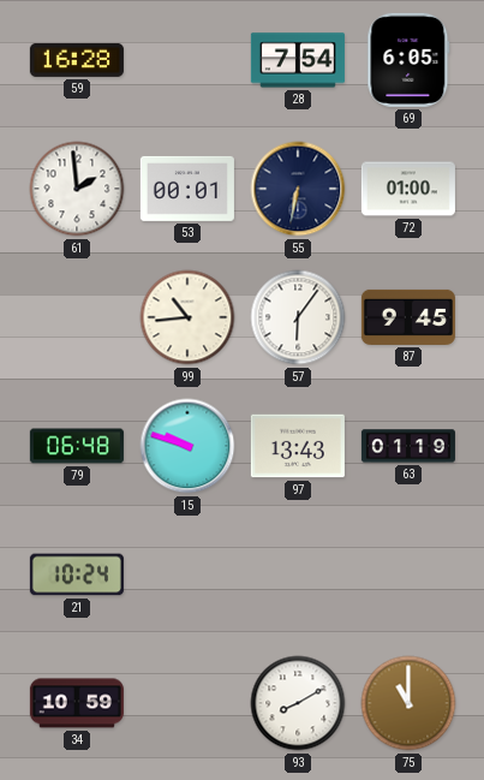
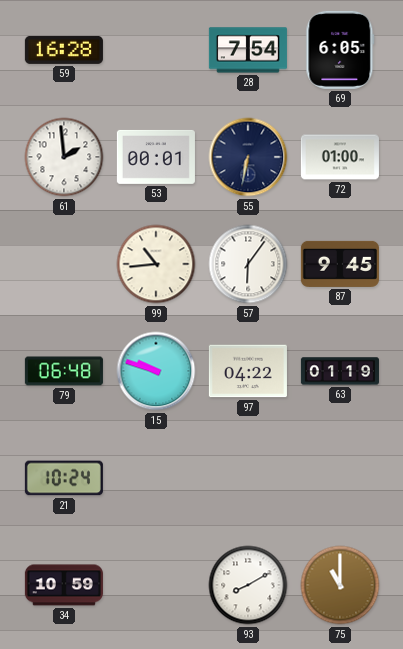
97: 13:43 -> 04:22 (248, 371)
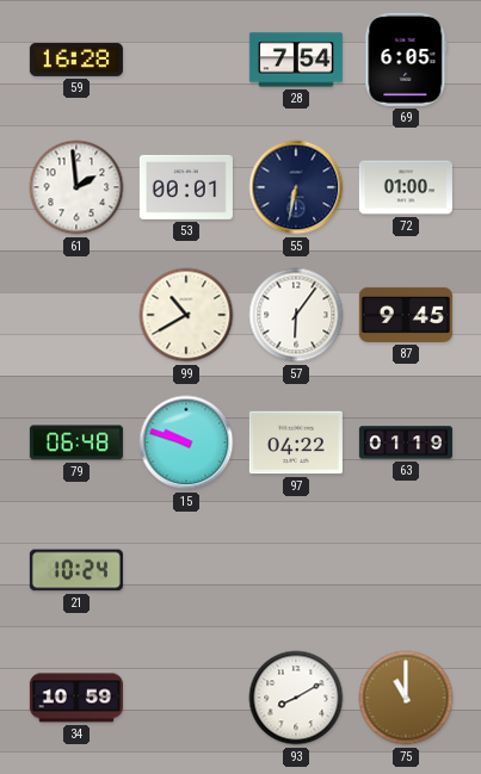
99: 10:44 -> 10:40 (186, 315)
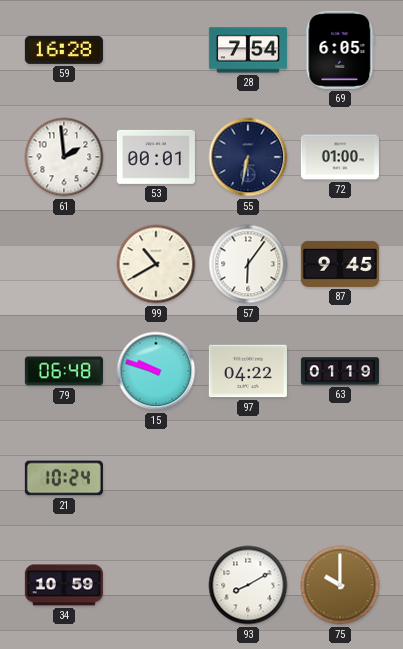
75: 11:00 -> 10:00 (340, 585)
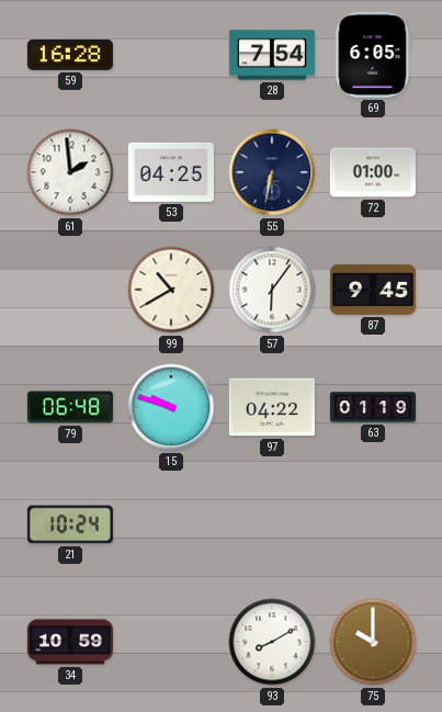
53: 00:01 -> 04:25 (171, 172)
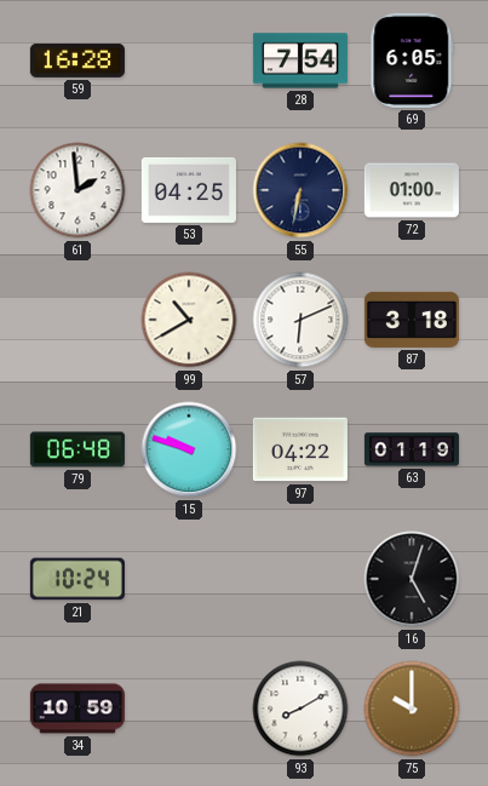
57: 6:06 -> 6:11 (300, 320)
87: 9:45 -> 3:18 (412, 320)
16: none -> 5:03 (412, 579)
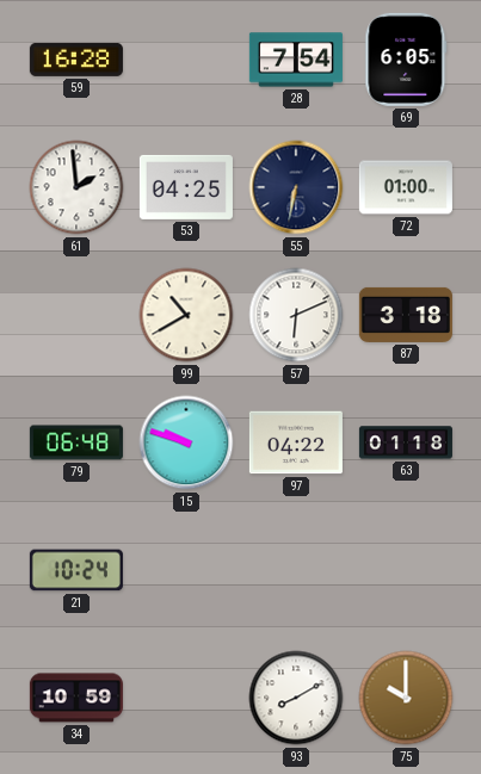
63: 01:19 -> 01:18 (406, 442)
16: 5:03 -> none (412, 579)
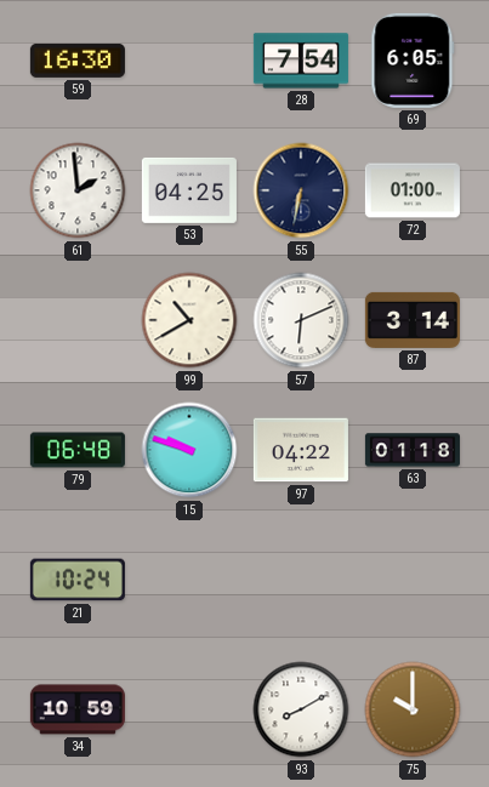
59: 16:28 -> 16:30 (78, 61)
87: 3:18 -> 3:14 (413, 320)
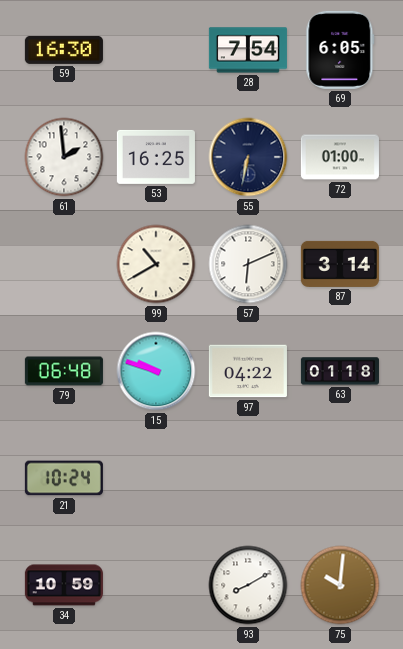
53: 04:25 -> 16:25 (156, 157)
75: 10:00 -> 10:01 (340, 585)
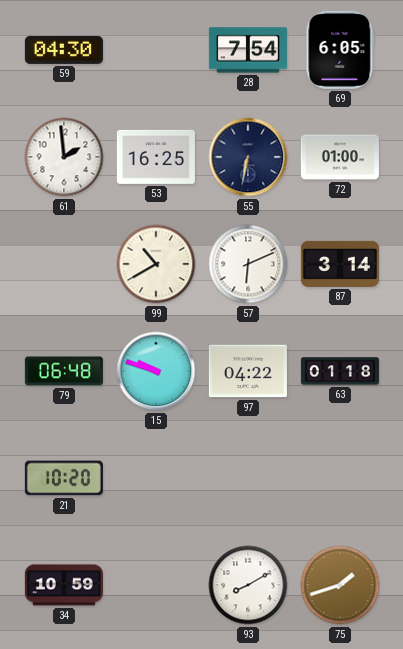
59: 16:30 -> 04:30 (64, 50)
21: 10:24 -> 10:20 (64, 478)
75: 10:01 -> 1:42 (340, 585)
